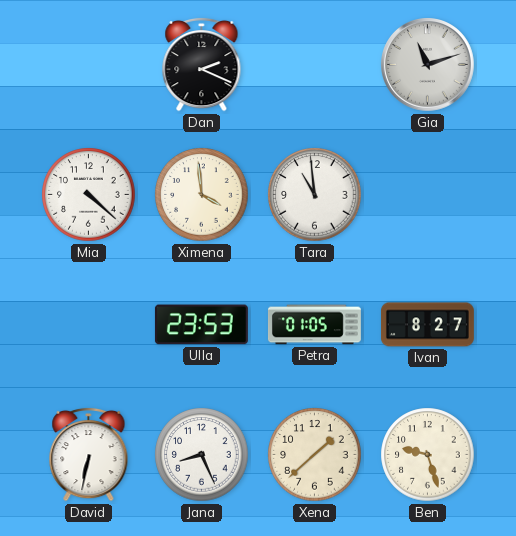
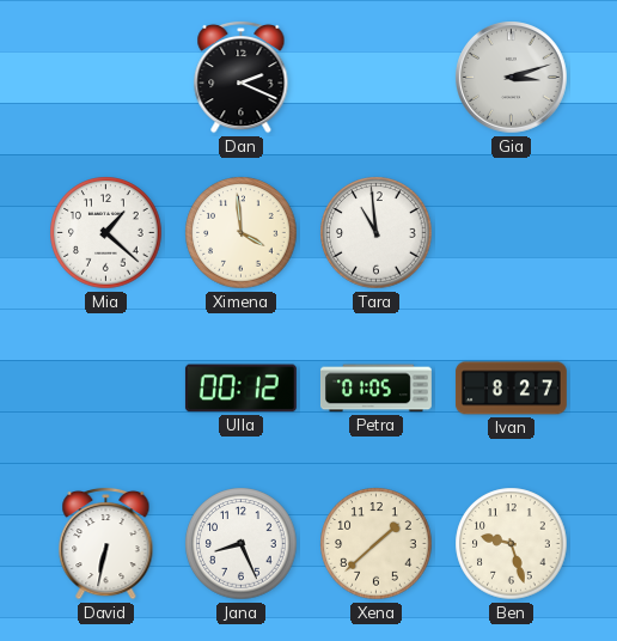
Gia: 11:12 -> 3:12 (512, 78)
Mia: 4:22 -> 1:22 (106, 233)
Ulla: 23:53 -> 00:12 (240, 389)
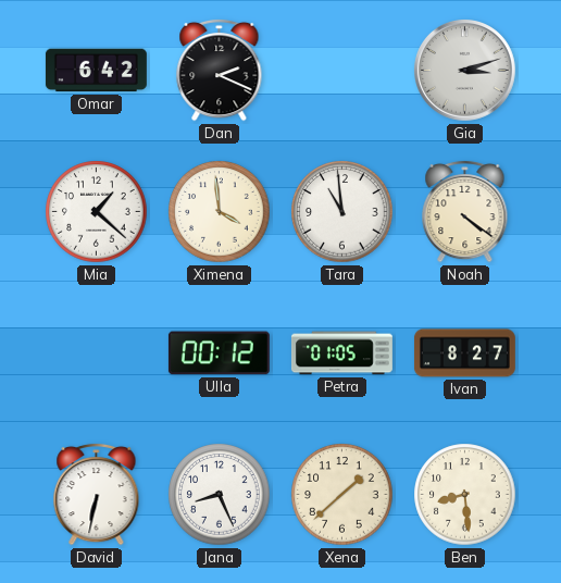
Omar: none -> 6:42 (96, 71)
Noah: none -> 4:21 (465, 211)
Ben: 9:27 -> 8:29 (465, 495)
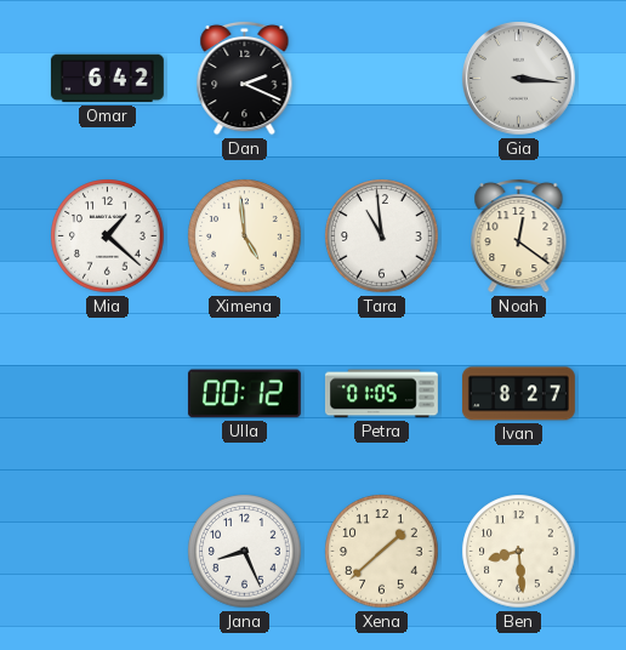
Gia: 3:12 -> 3:16 (519, 79)
Ximena: 3:59 -> 4:59 (245, 236)
Noah: 4:21 -> 12:21 (519, 235)
David: 6:32 -> none (97, 494)
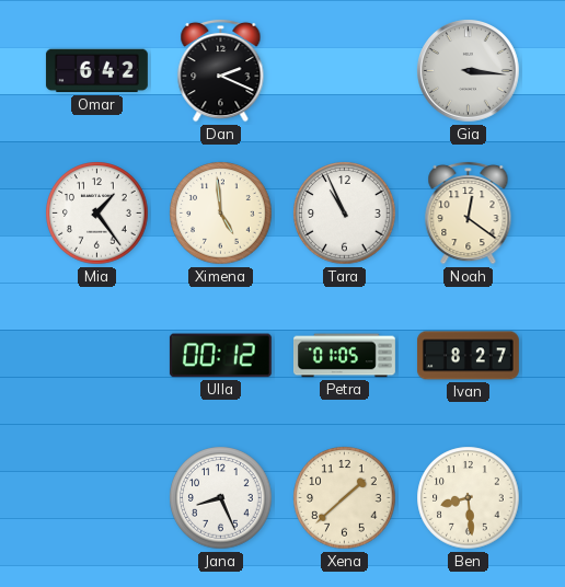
Mia: 1:22 -> 1:24 (97, 214)
Tara: 10:59 -> 10:56 (345, 214)
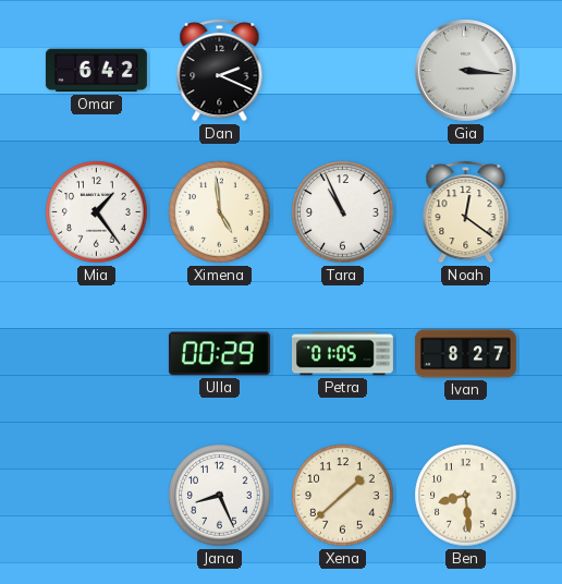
Ulla: 00:12 -> 00:29 (219, 354)
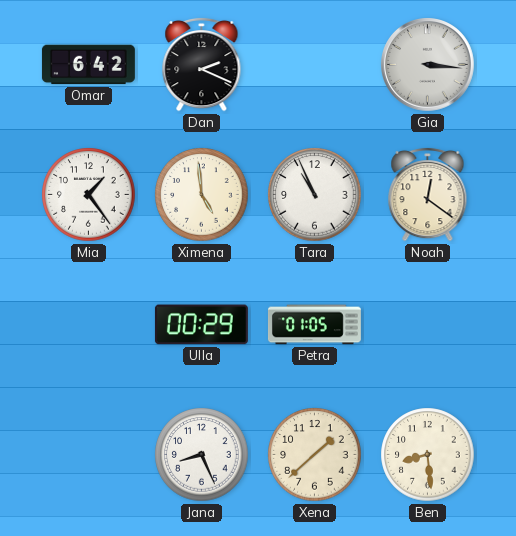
Ivan: 8:27 -> none (465, 354)
